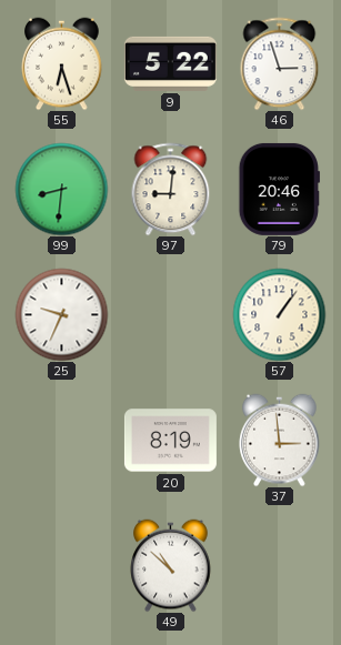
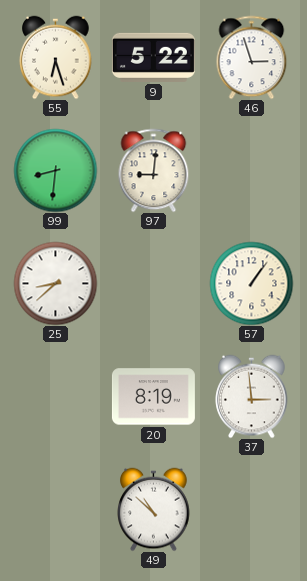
79: 20:46 -> none (279, 189)
25: 9:34 -> 8:38 (55, 283)
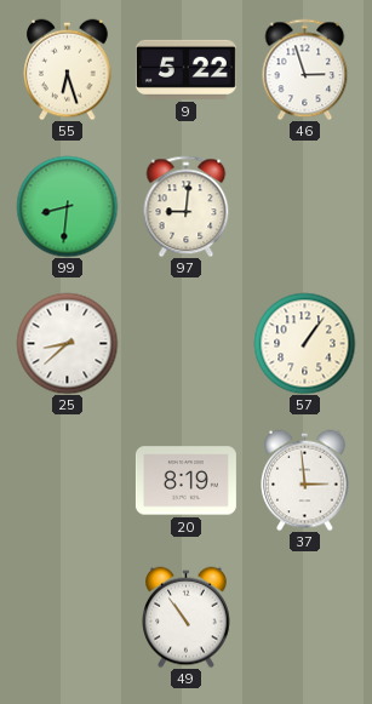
49: 10:52 -> 10:54 (187, 617)
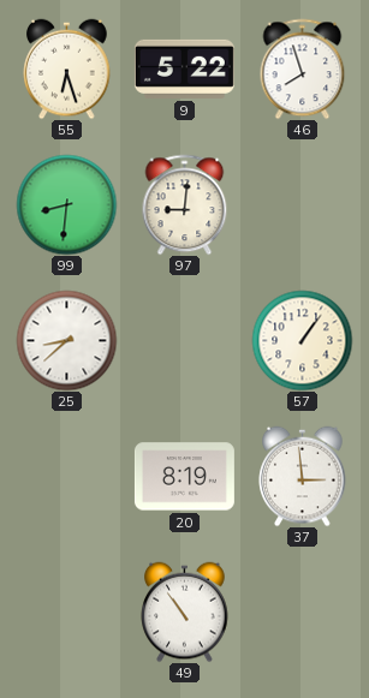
46: 2:57 -> 7:57 (303, 68)
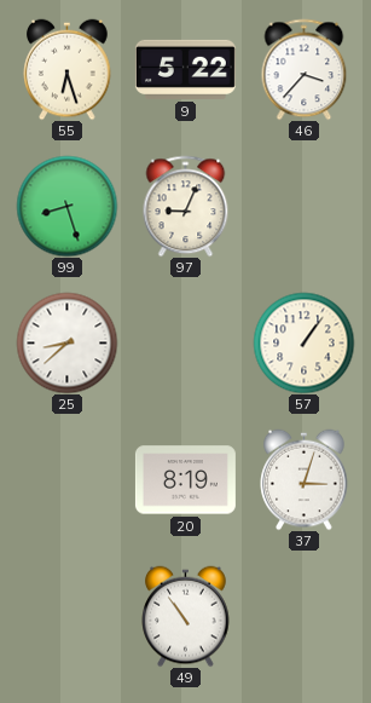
46: 7:57 -> 3:37 (305, 69)
99: 8:31 -> 8:27 (66, 206)
97: 9:01 -> 9:04 (186, 206)
37: 2:59 -> 3:03 (305, 479)
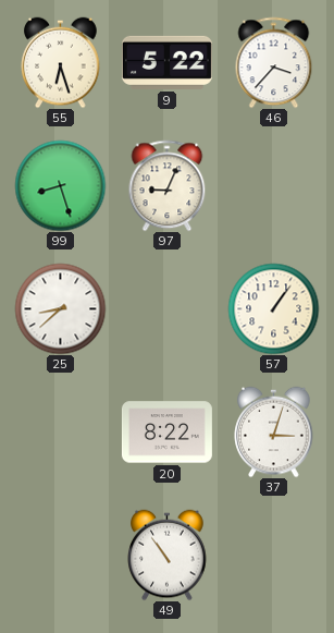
20: 8:19 -> 8:22 (166, 433)
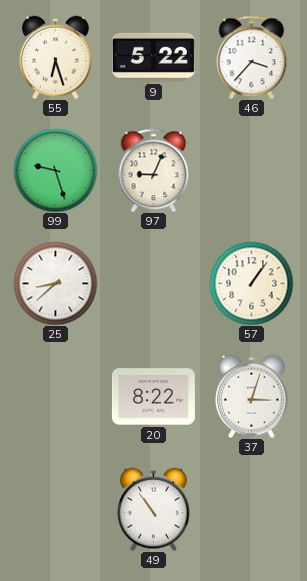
99: 8:27 -> 9:27 (55, 170)
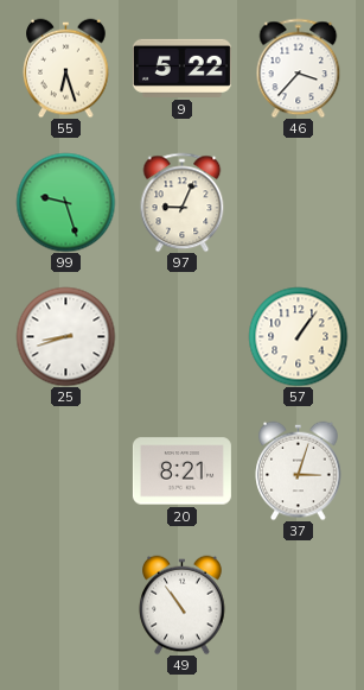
25: 8:38 -> 8:42 (65, 336)
20: 8:22 -> 8:21 (181, 471)
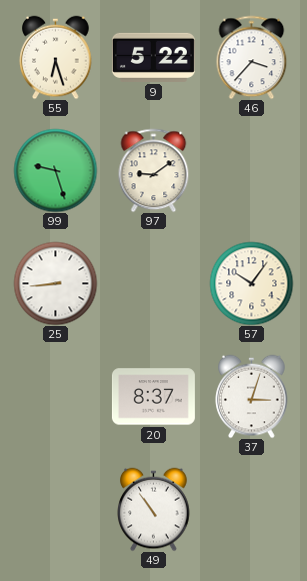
97: 9:04 -> 9:09 (154, 170)
25: 8:42 -> 8:44 (55, 283)
57: 1:06 -> 10:06 (251, 283)
20: 8:21 -> 8:37 (153, 397)
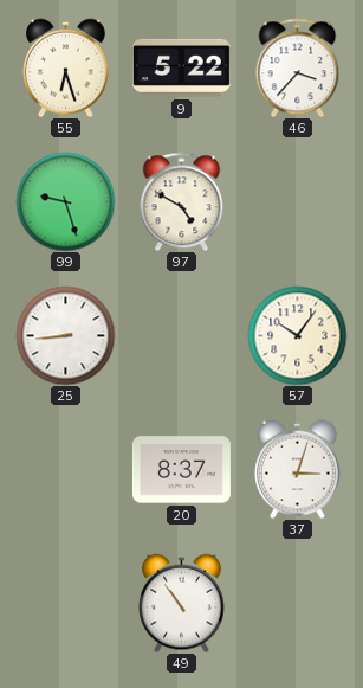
97: 9:09 -> 4:50 (182, 201)
